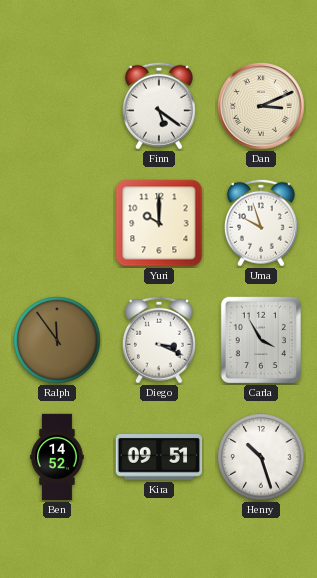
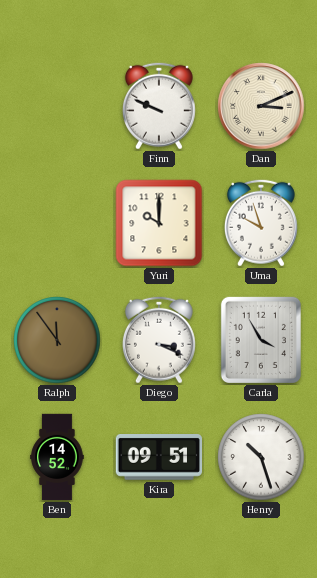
Finn: 5:21 -> 9:49 (159, 106)
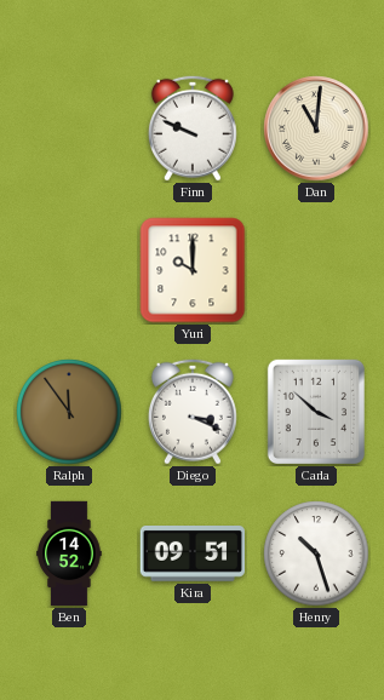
Dan: 3:11 -> 11:01 (316, 128)
Uma: 9:57 -> none (261, 223)
Carla: 3:55 -> 3:52 (316, 412)
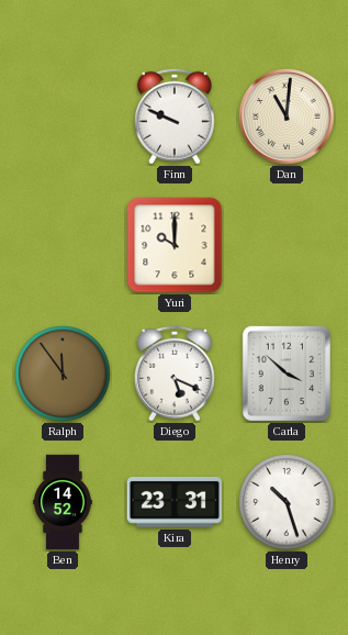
Diego: 3:19 -> 5:19 (175, 374)
Kira: 09:51 -> 23:31 (173, 503)
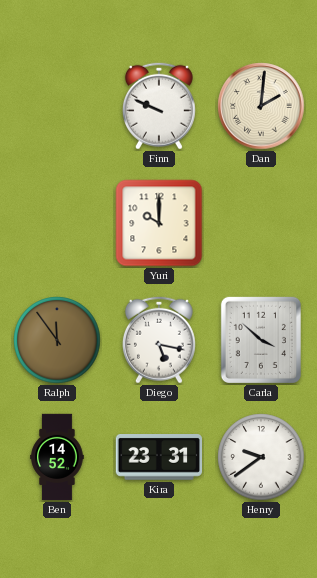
Dan: 11:01 -> 2:01 (261, 106)
Diego: 5:19 -> 5:17 (159, 340)
Henry: 10:27 -> 9:39 (261, 457)
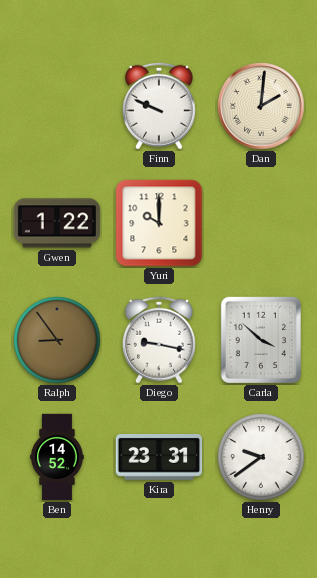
Gwen: none -> 1:22 (57, 223)
Ralph: 11:54 -> 8:54 (57, 340)
Diego: 5:17 -> 9:17 (159, 340)
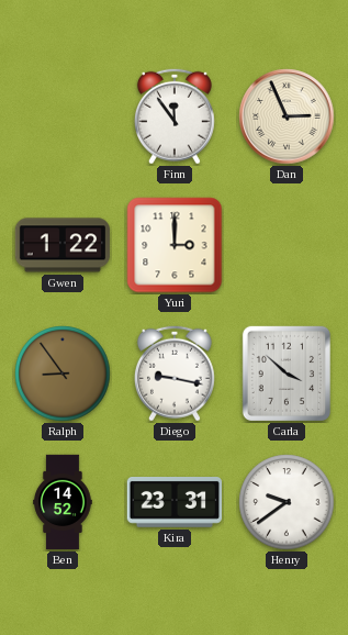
Finn: 9:49 -> 11:54 (175, 116)
Dan: 2:01 -> 2:56 (287, 116)
Yuri: 10:00 -> 3:00 (175, 245)
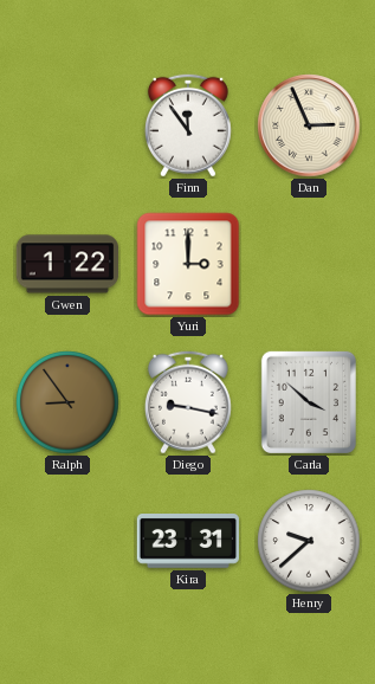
Ben: 14:52 -> none (63, 502)
Henry: 9:39 -> 9:38 (309, 541)
